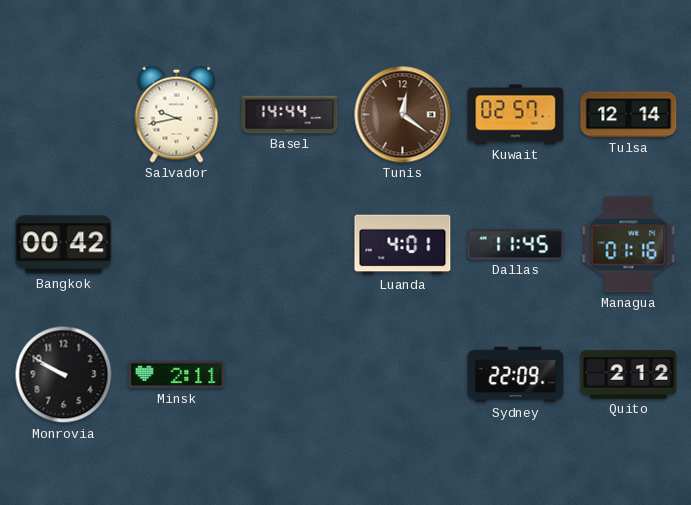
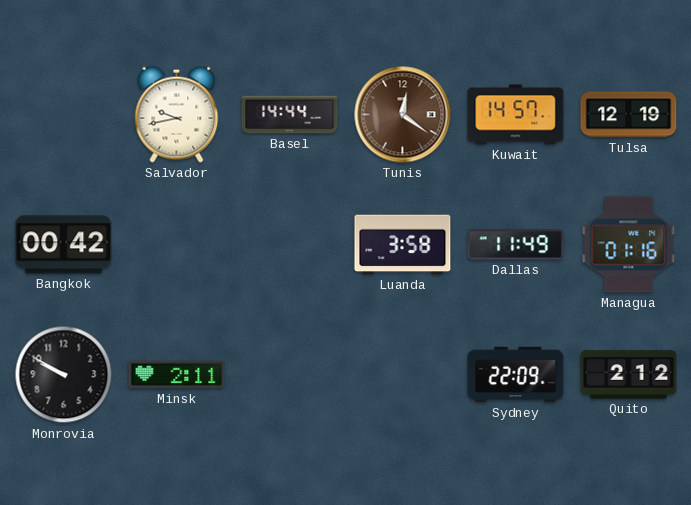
Kuwait: 02:57 -> 14:57 (516, 115)
Tulsa: 12:14 -> 12:19 (629, 115)
Luanda: 4:01 -> 3:58 (403, 245)
Dallas: 11:45 -> 11:49 (516, 245)
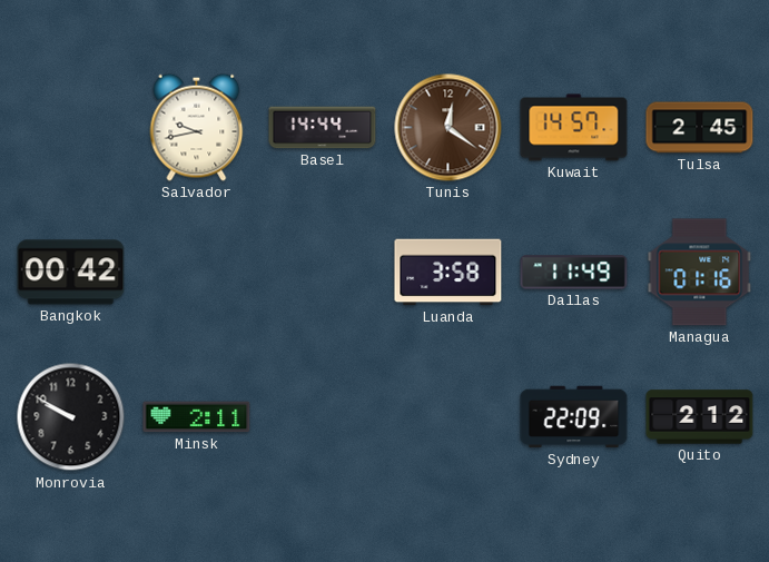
Tulsa: 12:19 -> 2:45 (700, 128)
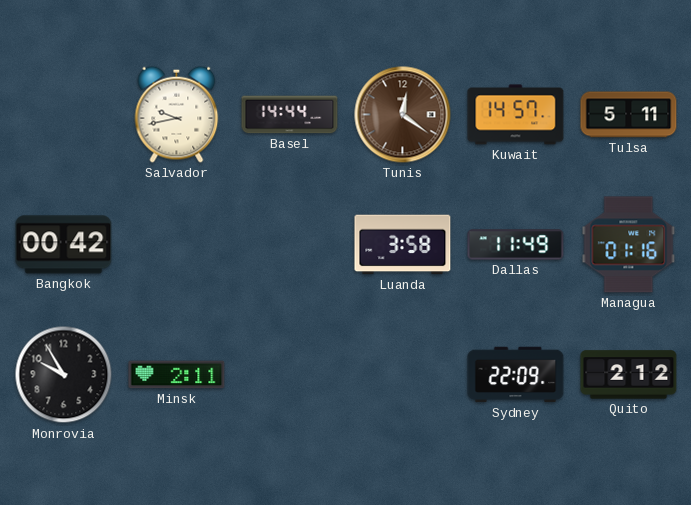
Tulsa: 2:45 -> 5:11 (629, 115)
Monrovia: 9:50 -> 9:55 (64, 375)
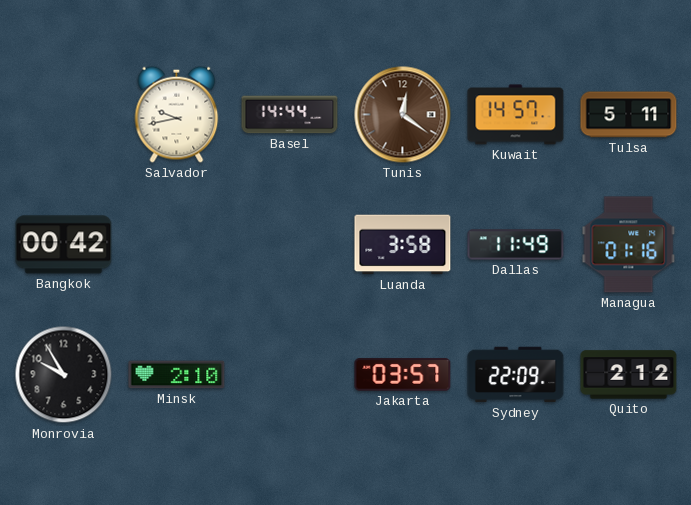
Minsk: 2:11 -> 2:10 (177, 375)
Jakarta: none -> 03:57 (403, 375)
